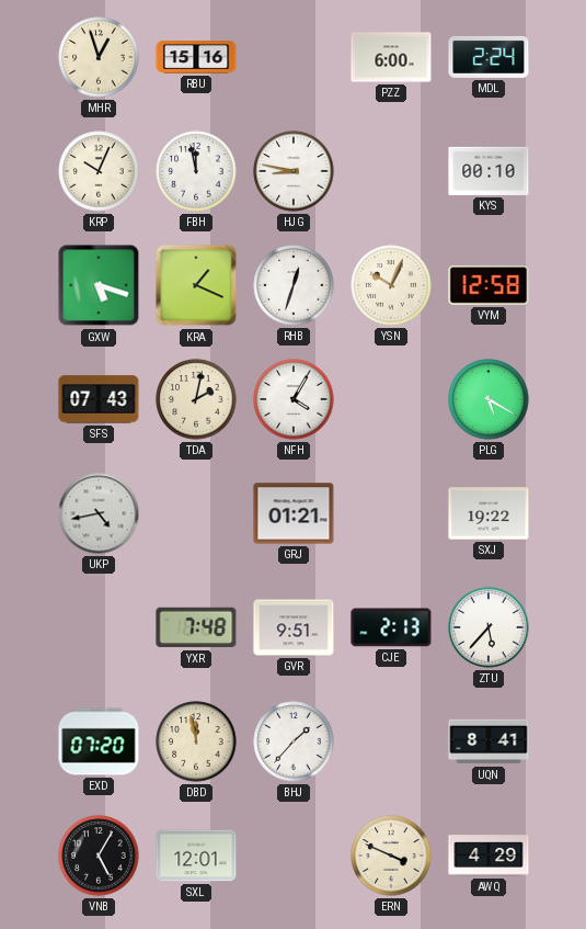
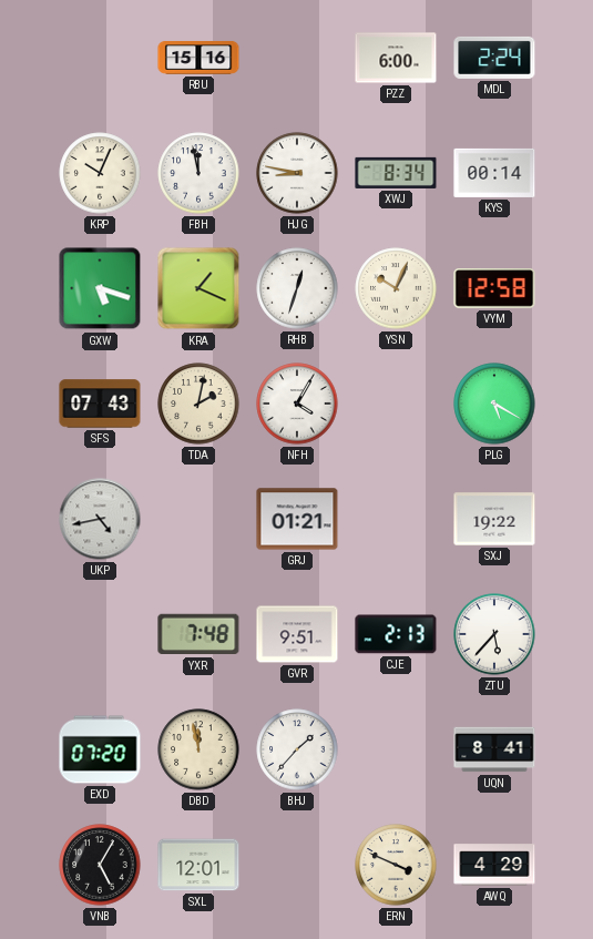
MHR: 12:57 -> none (99, 57)
XWJ: none -> 8:34 (396, 173)
KYS: 00:10 -> 00:14 (494, 173)
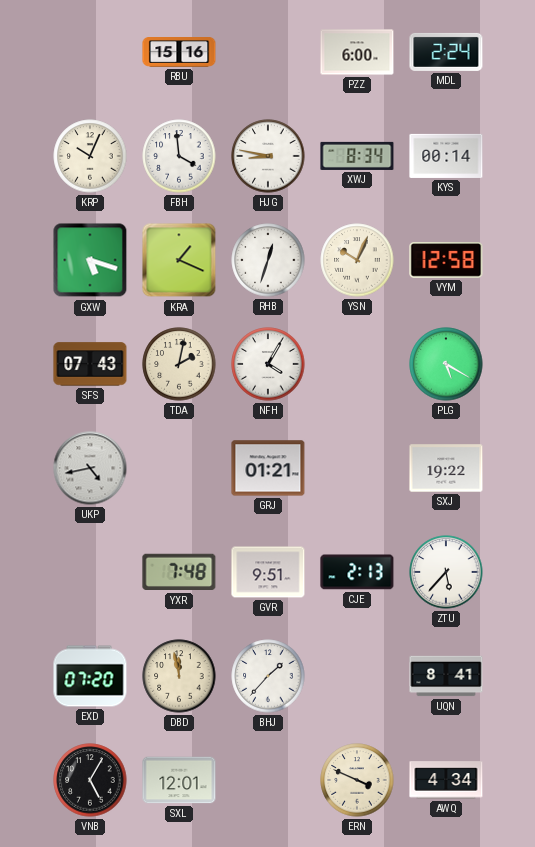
FBH: 11:58 -> 3:59 (179, 156)
AWQ: 4:29 -> 4:34 (446, 780)
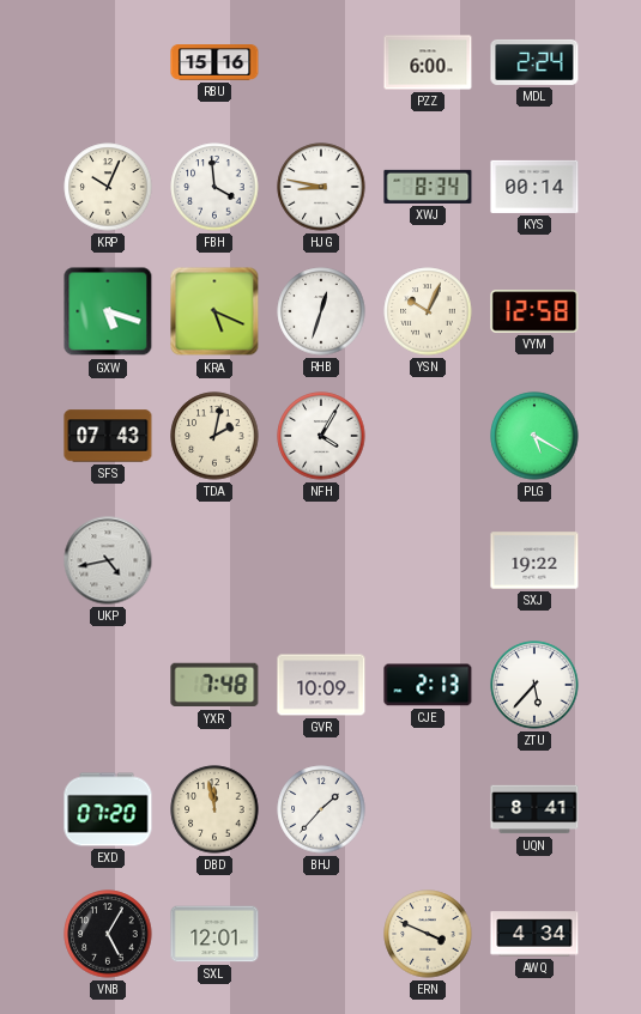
KRA: 1:19 -> 5:19 (214, 311)
GRJ: 01:21 -> none (268, 468)
GVR: 9:51 -> 10:09 (321, 685)
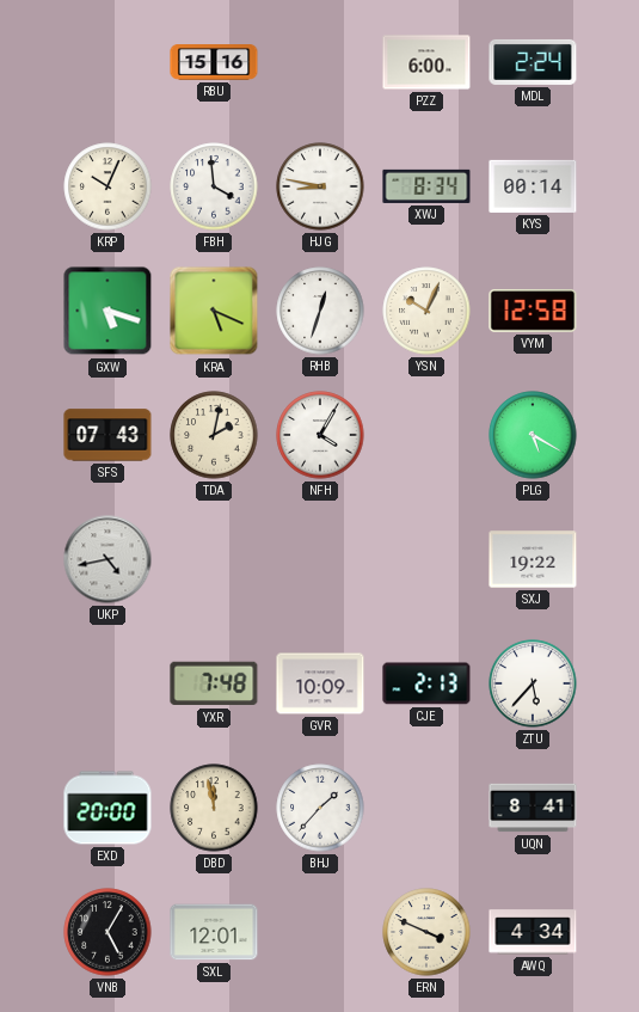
EXD: 07:20 -> 20:00 (107, 808)
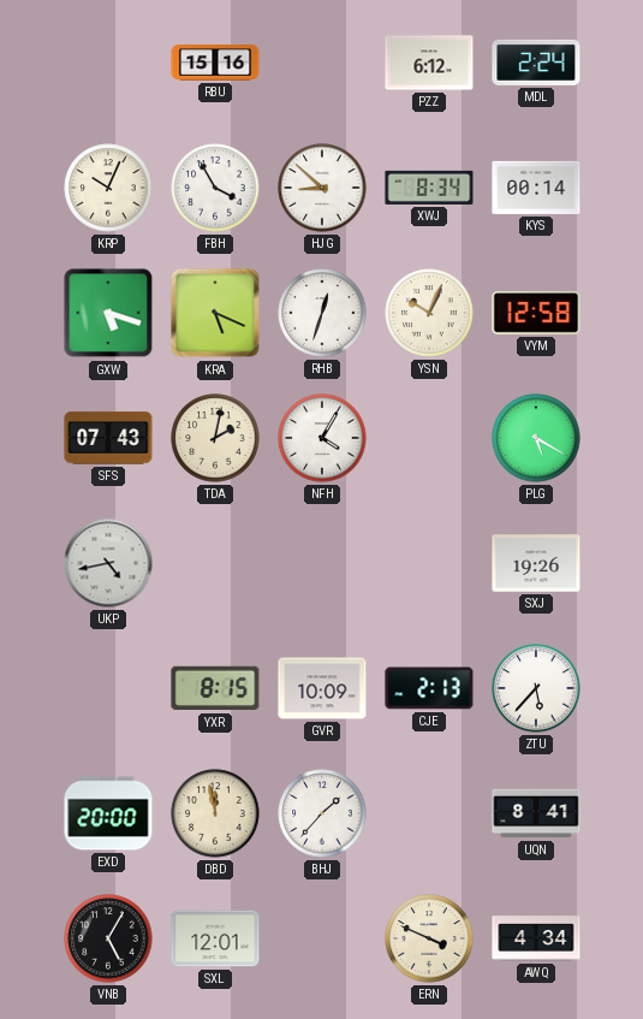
PZZ: 6:00 -> 6:12 (429, 63)
FBH: 3:59 -> 3:55 (215, 188)
HJG: 8:47 -> 8:52 (322, 188)
SXJ: 19:22 -> 19:26 (536, 563)
YXR: 7:48 -> 8:15 (215, 688)
